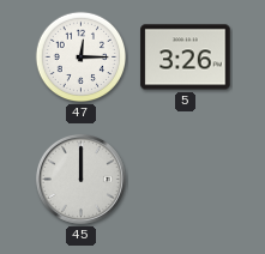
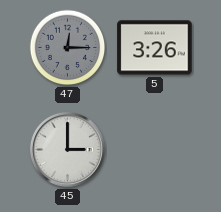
47 dial: white -> grey (68, 48)
45: 12:00 -> 3:00 (67, 149)
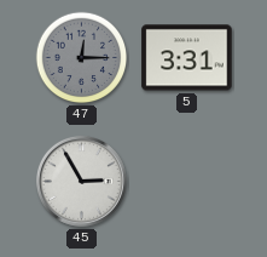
5: 3:26 -> 3:31 (187, 58)
45: 3:00 -> 2:55 (81, 181)
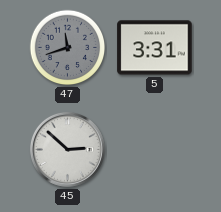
47: 12:15 -> 11:42 (68, 48)
45: 2:55 -> 2:52 (67, 149)
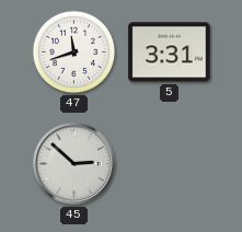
47 dial: grey -> white (74, 53)
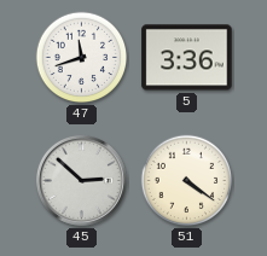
5: 3:31 -> 3:36 (187, 58)
51: none -> 4:21 (187, 181)
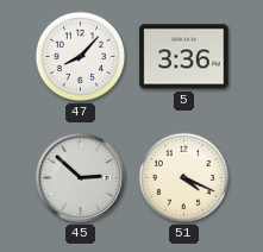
47: 11:42 -> 8:07 (81, 57)
51: 4:21 -> 4:19 (184, 178)
